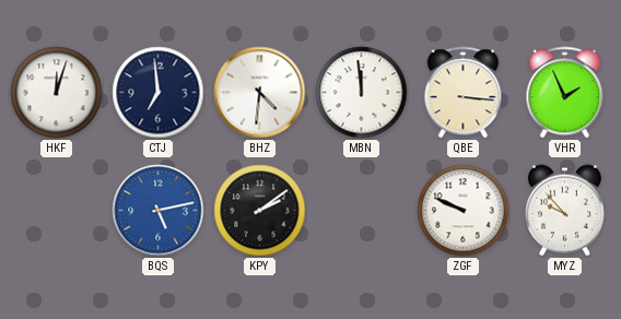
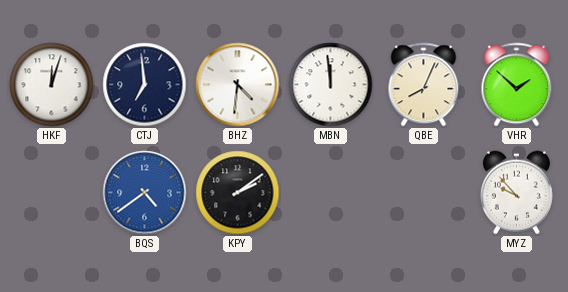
QBE: 3:16 -> 8:04 (424, 85)
VHR: 1:56 -> 1:52 (517, 85)
BQS: 5:13 -> 4:39 (145, 193)
ZGF: 9:49 -> none (464, 211)
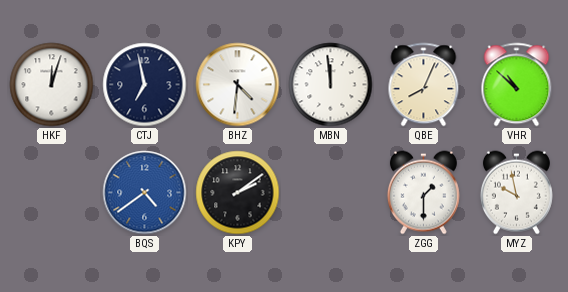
CTJ: 6:59 -> 6:58 (145, 85)
VHR: 1:52 -> 10:52 (517, 85)
ZGG: none -> 1:30 (423, 193)
MYZ: 9:53 -> 9:58 (516, 193)
